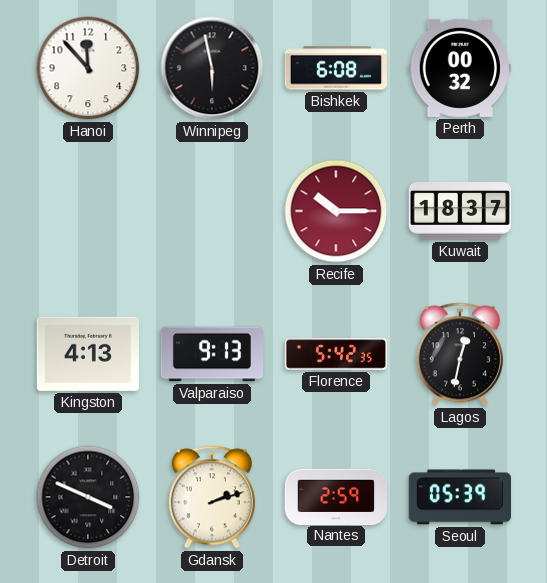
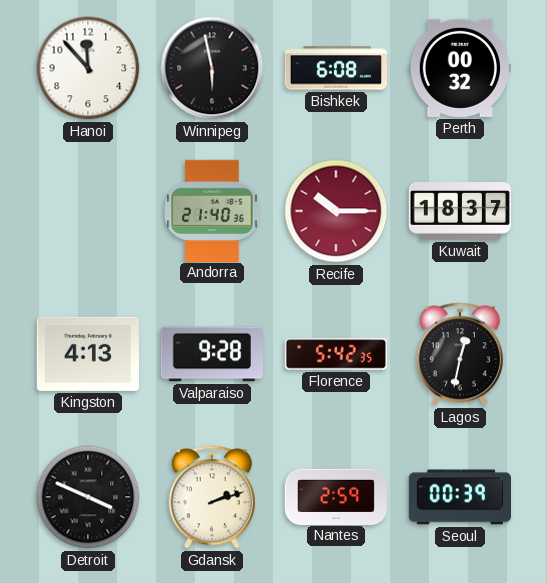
Andorra: none -> 21:40 (212, 210)
Valparaiso: 9:13 -> 9:28 (211, 354)
Seoul: 05:39 -> 00:39 (459, 497)
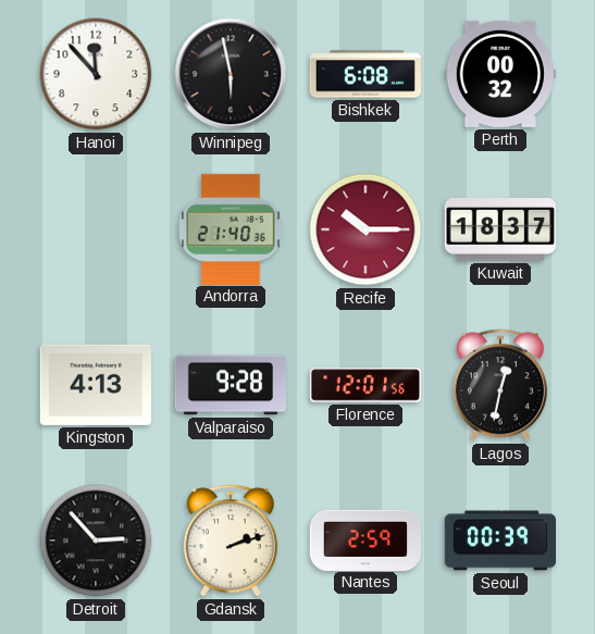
Florence: 5:42 -> 12:01 (364, 385)
Detroit: 3:49 -> 2:53 (96, 540)
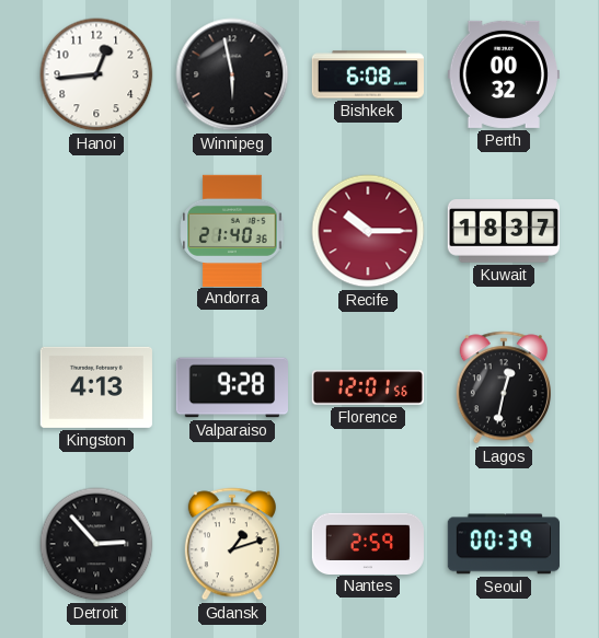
Hanoi: 11:53 -> 12:44 (96, 74)
Gdansk: 2:12 -> 1:12 (232, 544)
